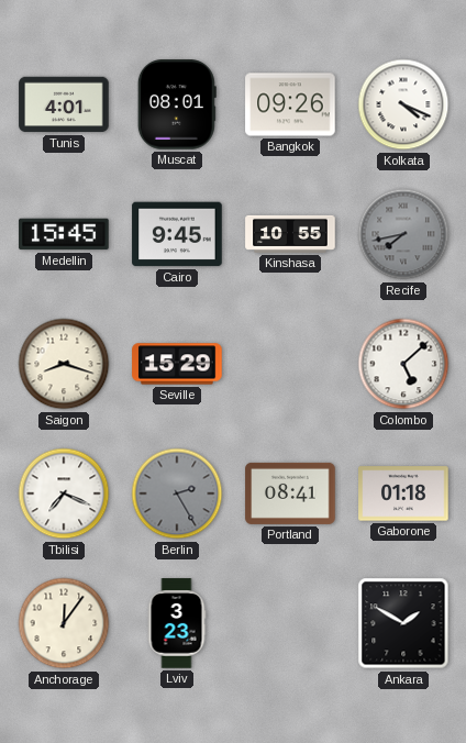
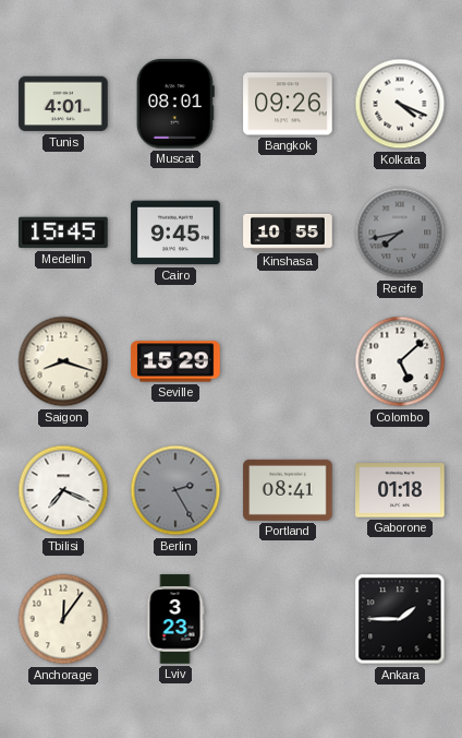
Ankara: 1:50 -> 1:45 (400, 619)
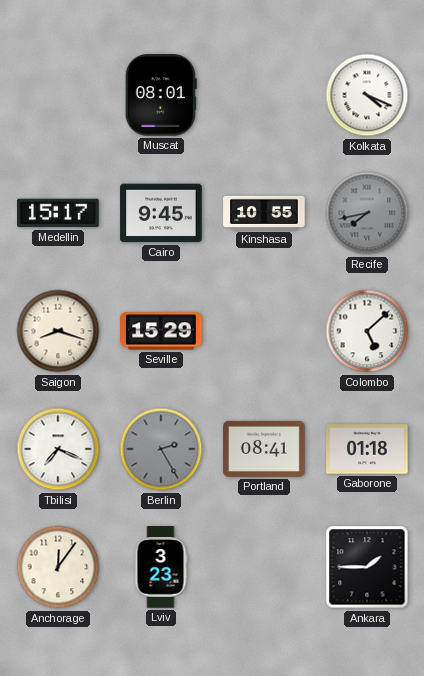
Tunis: 4:01 -> none (63, 104)
Bangkok: 09:26 -> none (288, 104)
Medellin: 15:45 -> 15:17 (58, 213)
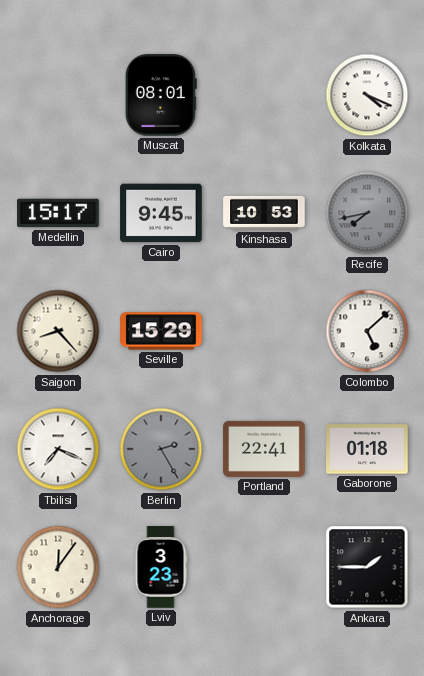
Kinshasa: 10:55 -> 10:53 (264, 213)
Saigon: 8:18 -> 8:23 (58, 331)
Portland: 08:41 -> 22:41 (264, 449)
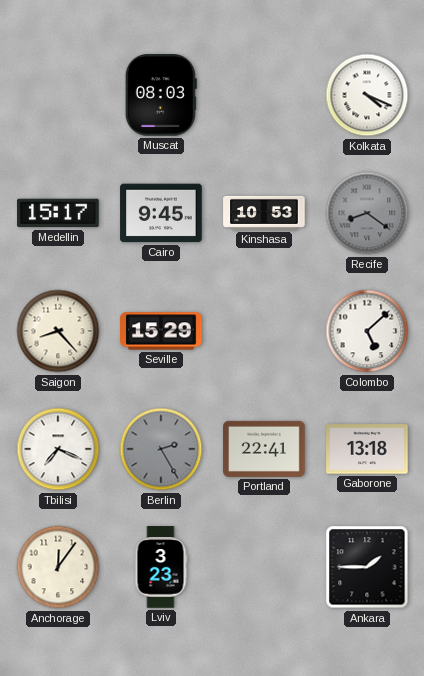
Muscat: 08:01 -> 08:03 (161, 95)
Recife: 7:43 -> 8:21 (367, 213)
Gaborone: 01:18 -> 13:18 (367, 449)
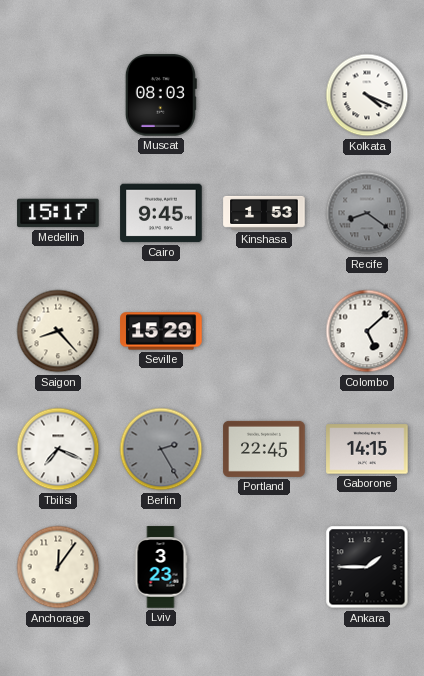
Kinshasa: 10:53 -> 1:53 (264, 213)
Portland: 22:41 -> 22:45 (264, 449)
Gaborone: 13:18 -> 14:15 (367, 449)
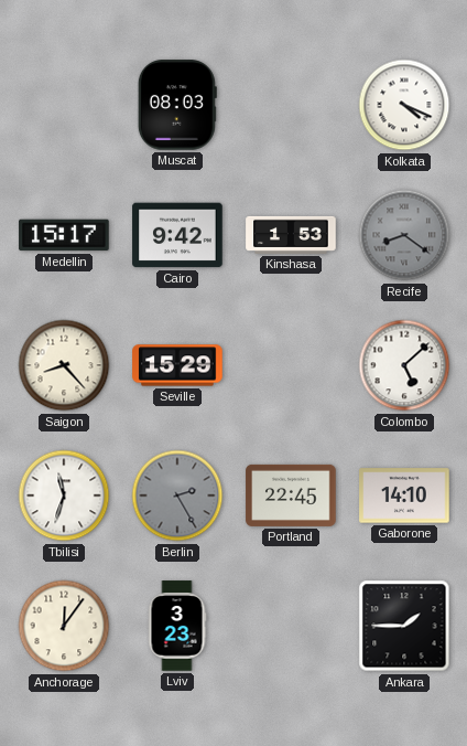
Cairo: 9:45 -> 9:42 (177, 235)
Tbilisi: 7:19 -> 11:33 (64, 495)
Gaborone: 14:15 -> 14:10 (404, 495)
